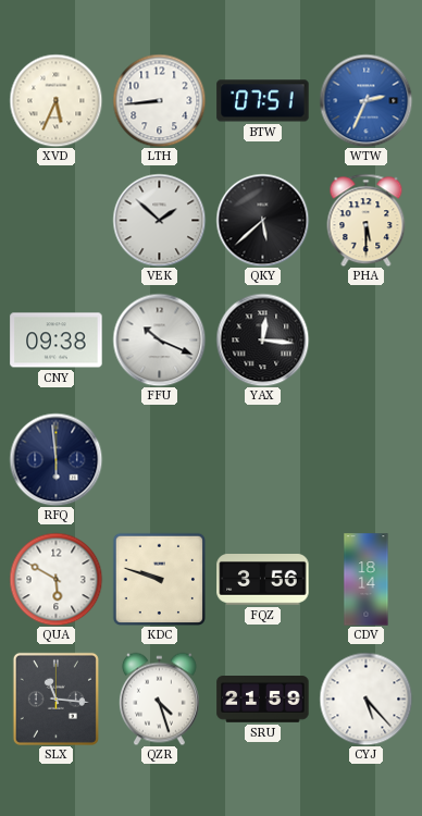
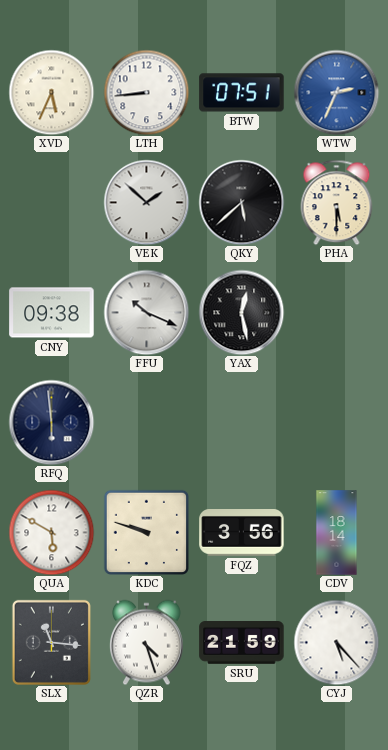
YAX: 12:16 -> 12:28 (241, 312)
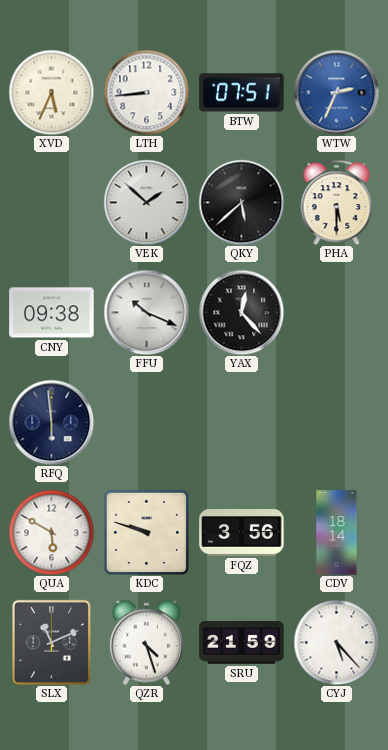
YAX: 12:28 -> 12:23 (241, 312)
SLX: 11:16 -> 11:11 (51, 642)
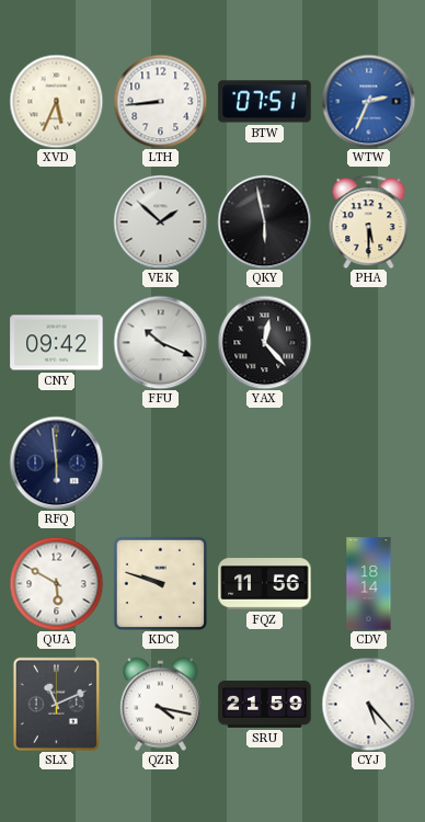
QKY: 5:38 -> 5:58 (264, 221)
CNY: 09:38 -> 09:42 (57, 343)
FQZ: 3:56 -> 11:56 (265, 584)
QZR: 4:27 -> 4:17 (161, 704)
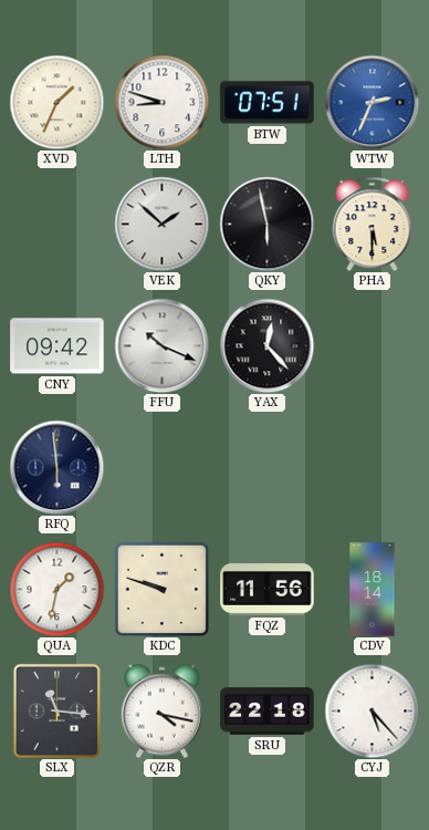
XVD: 5:34 -> 1:34 (56, 102)
LTH: 8:44 -> 8:48 (161, 102)
QUA: 5:50 -> 1:32 (56, 589)
SLX: 11:11 -> 11:16 (56, 710)
SRU: 21:59 -> 22:18 (268, 712)
